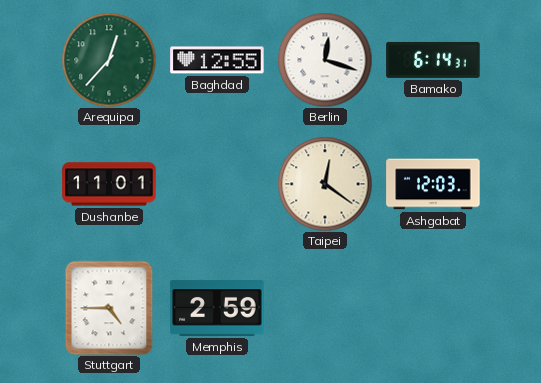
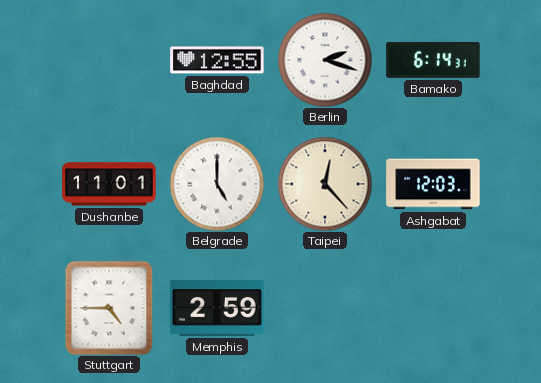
Arequipa: 12:37 -> none (109, 60)
Berlin: 12:18 -> 2:18 (325, 60)
Belgrade: none -> 5:00 (217, 184)
Taipei: 12:21 -> 12:23 (325, 184)
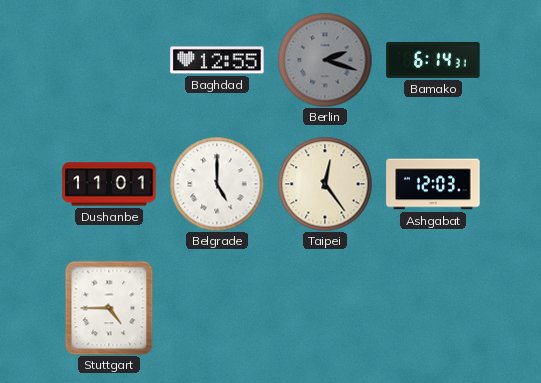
Berlin dial: white -> grey (325, 60)
Taipei: 12:23 -> 12:24 (325, 184)
Memphis: 2:59 -> none (217, 308)
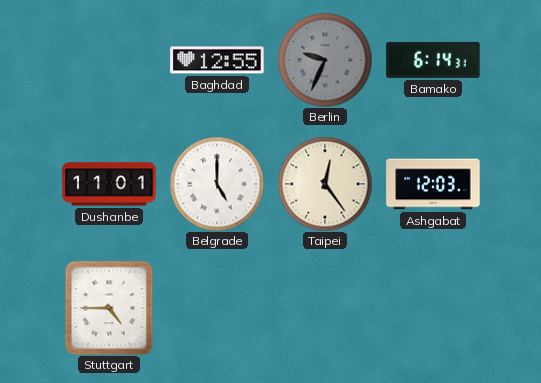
Berlin: 2:18 -> 9:34 (325, 60)
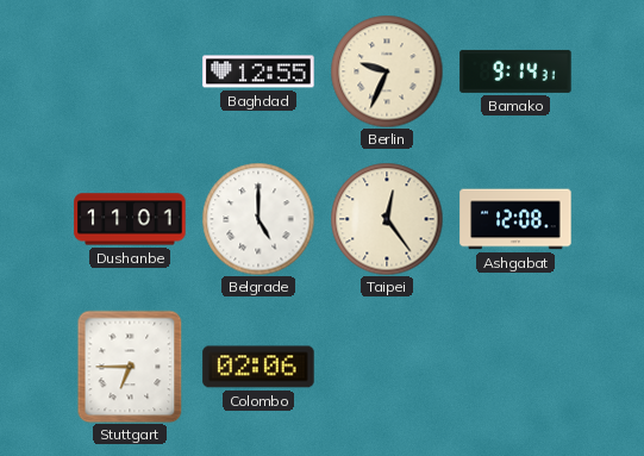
Berlin dial: grey -> cream (387, 71)
Bamako: 6:14 -> 9:14 (515, 71)
Ashgabat: 12:03 -> 12:08 (515, 219)
Stuttgart: 4:45 -> 6:45 (130, 367)
Colombo: none -> 02:06 (258, 367)
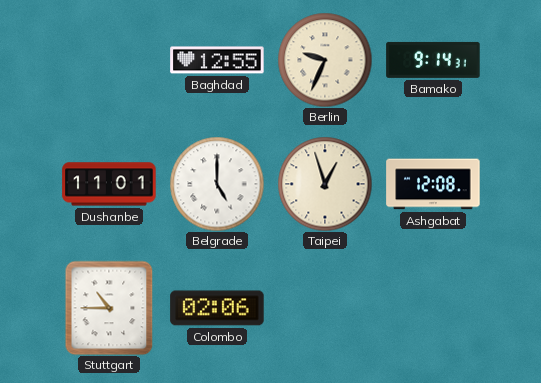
Taipei: 12:24 -> 12:57 (325, 184)
Stuttgart: 6:45 -> 10:45 (109, 308)
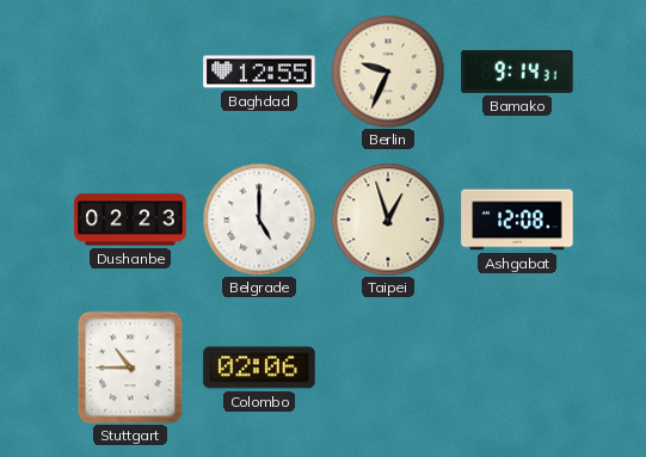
Dushanbe: 11:01 -> 02:23 (130, 220)
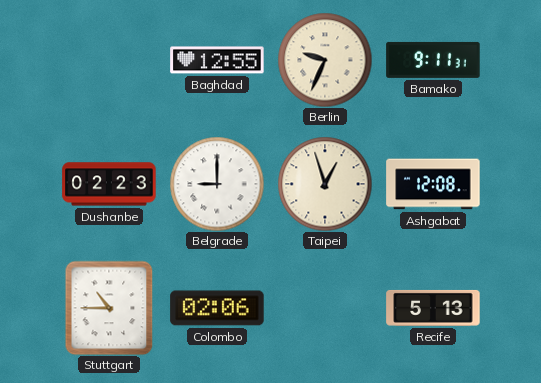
Bamako: 9:14 -> 9:11 (433, 60)
Belgrade: 5:00 -> 9:00 (217, 184)
Recife: none -> 5:13 (433, 308)
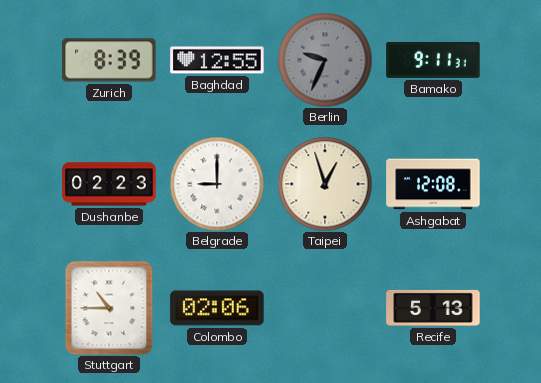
Zurich: none -> 8:39 (109, 60)
Berlin dial: cream -> grey (325, 60)
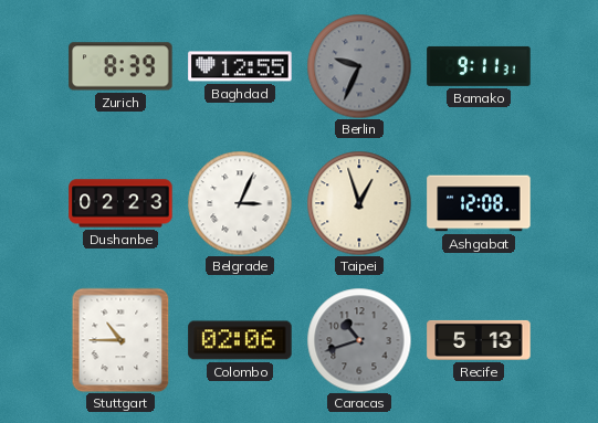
Belgrade: 9:00 -> 3:04 (240, 203)
Caracas: none -> 10:42 (359, 340)
